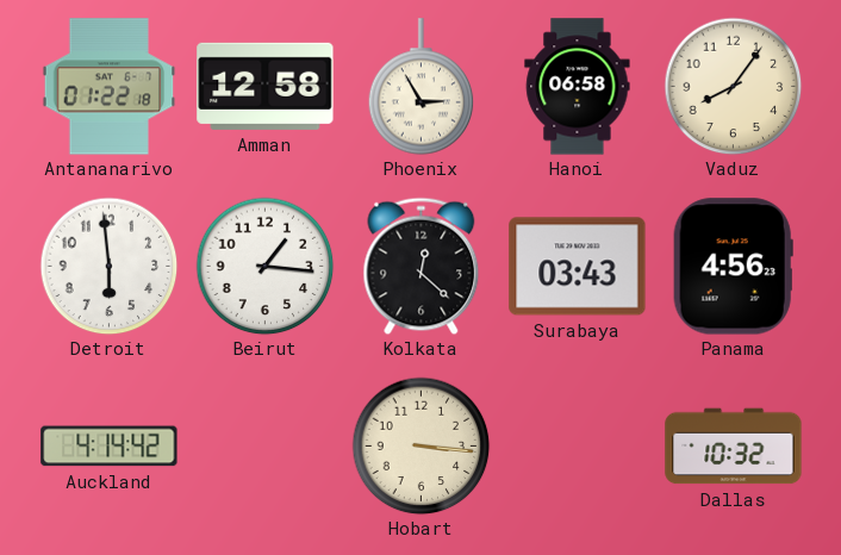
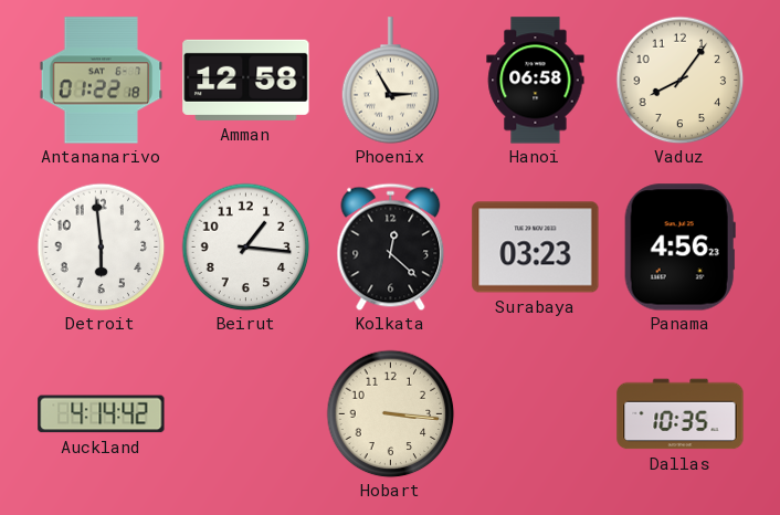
Surabaya: 03:43 -> 03:23 (536, 248)
Dallas: 10:32 -> 10:35 (681, 414)
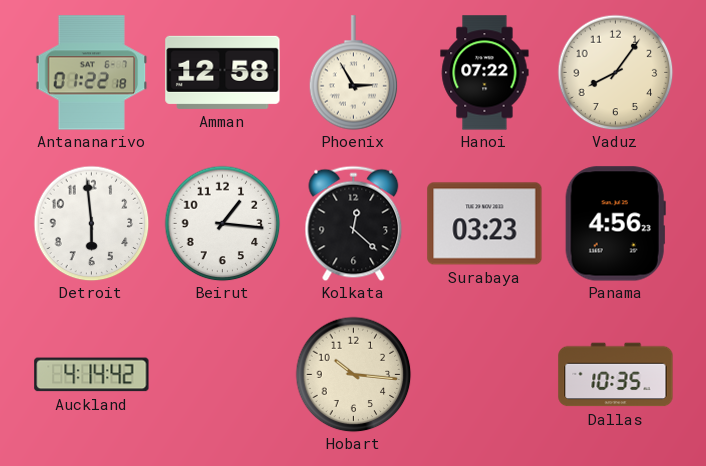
Hanoi: 06:58 -> 07:22 (485, 73)
Hobart: 3:16 -> 10:16 (353, 374)
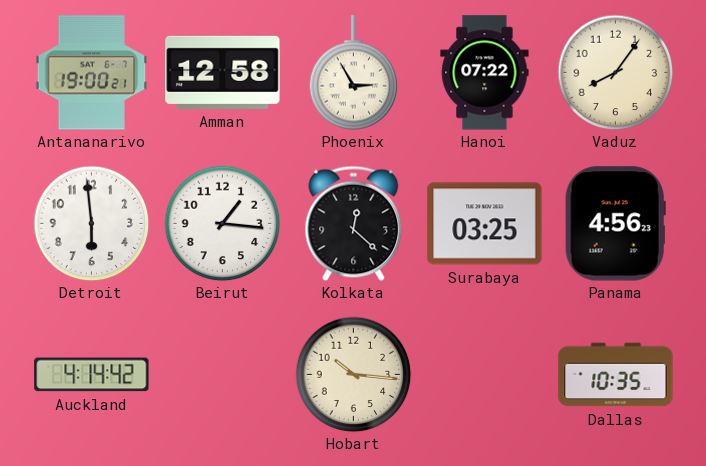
Antananarivo: 01:22 -> 19:00 (92, 73)
Surabaya: 03:23 -> 03:25 (485, 224)
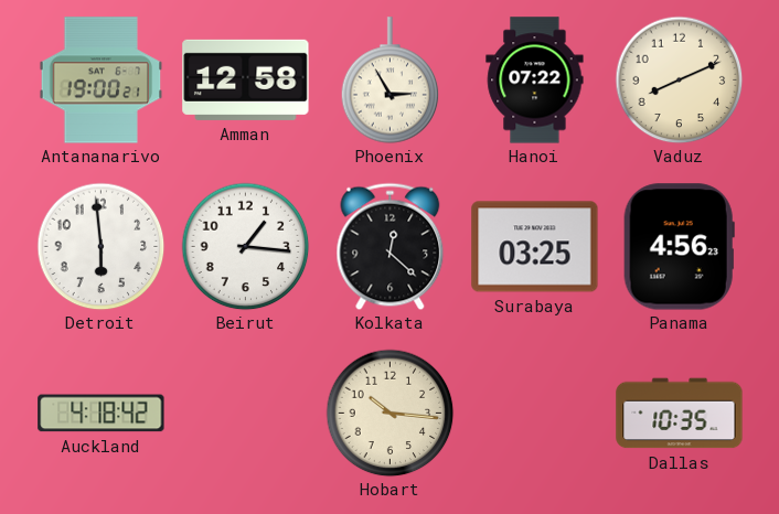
Vaduz: 8:06 -> 8:11 (679, 79)
Auckland: 4:14 -> 4:18 (102, 414)
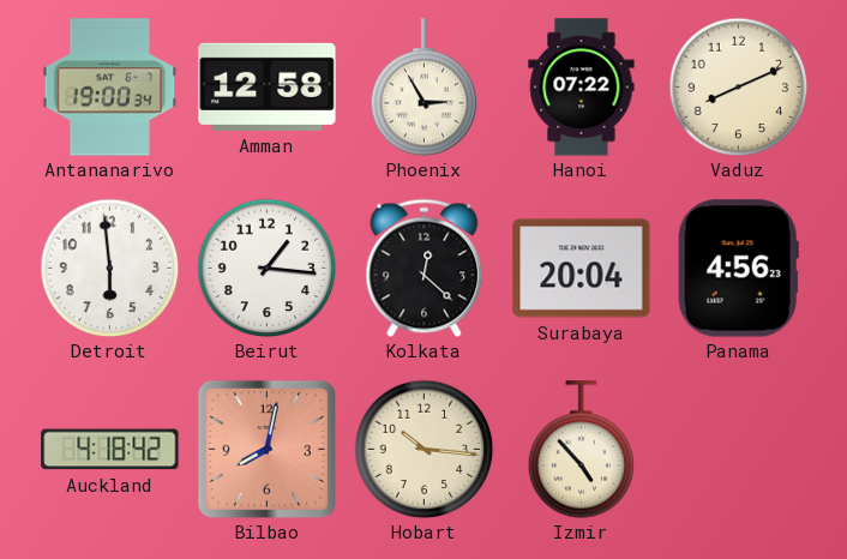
Antananarivo: 19:00:21 -> 19:00:34 (110, 88)
Surabaya: 03:25 -> 20:04 (582, 269)
Bilbao: none -> 8:02 (266, 449)
Izmir: none -> 4:53 (582, 450)
Dallas: 10:35 -> none (680, 414)
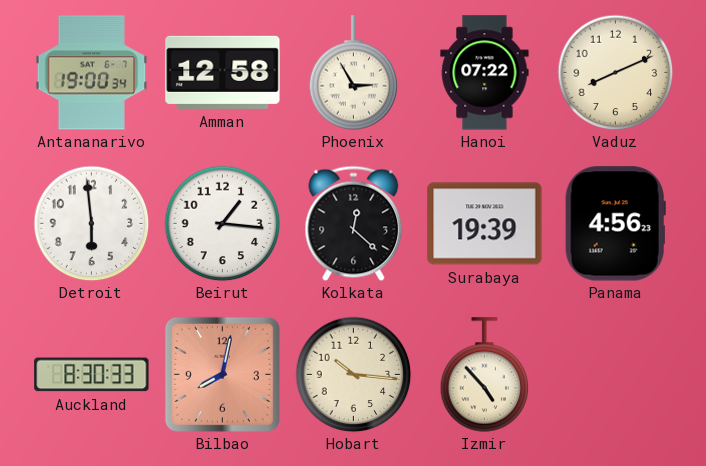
Surabaya: 20:04 -> 19:39 (485, 224)
Auckland: 4:18 -> 8:30 (92, 375)
